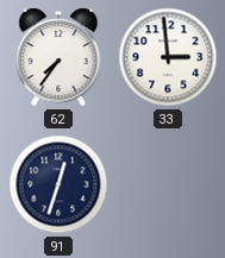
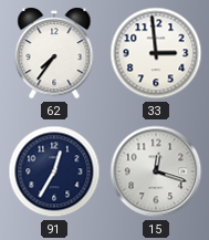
91: 12:33 -> 12:35 (54, 171)
15: none -> 12:18 (156, 171)
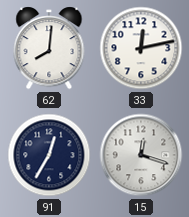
62: 7:36 -> 8:01 (49, 48)
33: 2:59 -> 12:13 (141, 48)
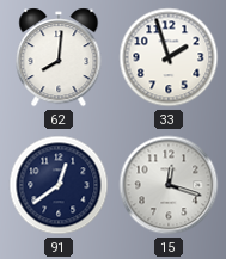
33: 12:13 -> 1:57 (169, 57)
91: 12:35 -> 12:39 (59, 185)
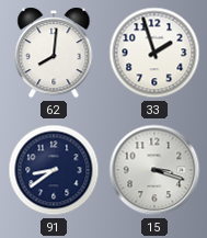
91: 12:39 -> 8:39 (54, 170)
15: 12:18 -> 3:18 (154, 170)
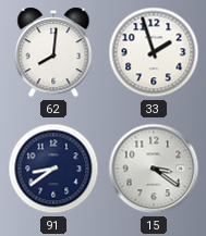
15: 3:18 -> 3:21 (154, 169)
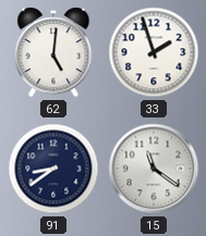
62: 8:01 -> 5:01 (53, 52)
15: 3:21 -> 11:21 (154, 169)
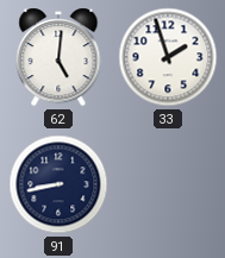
91: 8:39 -> 8:43 (58, 184)
15: 11:21 -> none (154, 169)
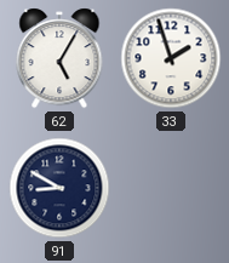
62: 5:01 -> 5:05 (59, 58)
91: 8:43 -> 8:50 (59, 188)
